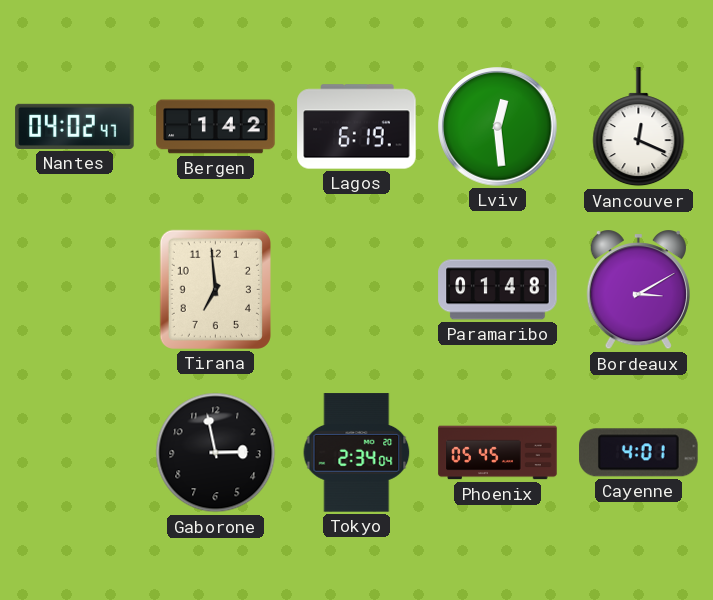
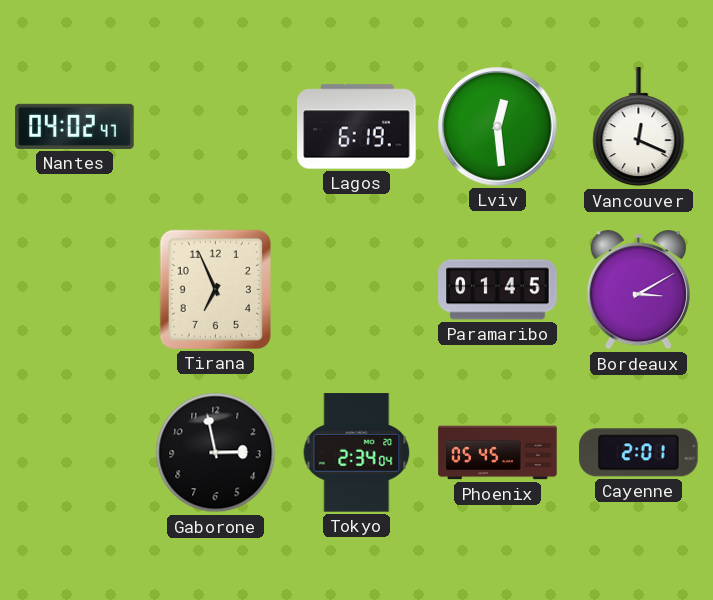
Bergen: 1:42 -> none (216, 127)
Tirana: 6:59 -> 6:56 (215, 289)
Paramaribo: 01:48 -> 01:45 (498, 290)
Cayenne: 4:01 -> 2:01 (639, 453)
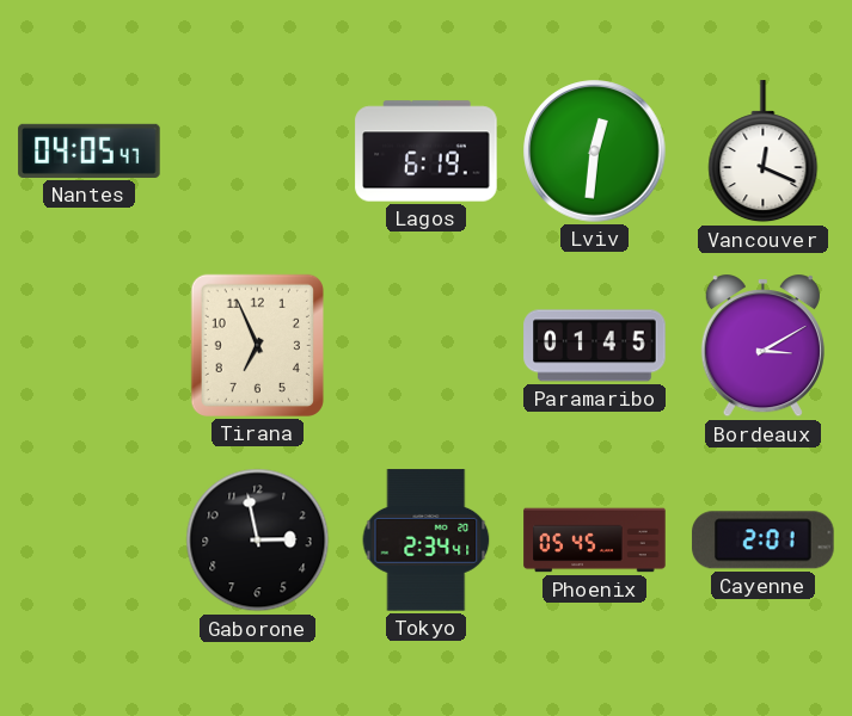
Nantes: 04:02 -> 04:05 (90, 150)
Lviv: 12:29 -> 12:31 (595, 152)
Tokyo: 2:34:04 -> 2:34:41 (427, 541)
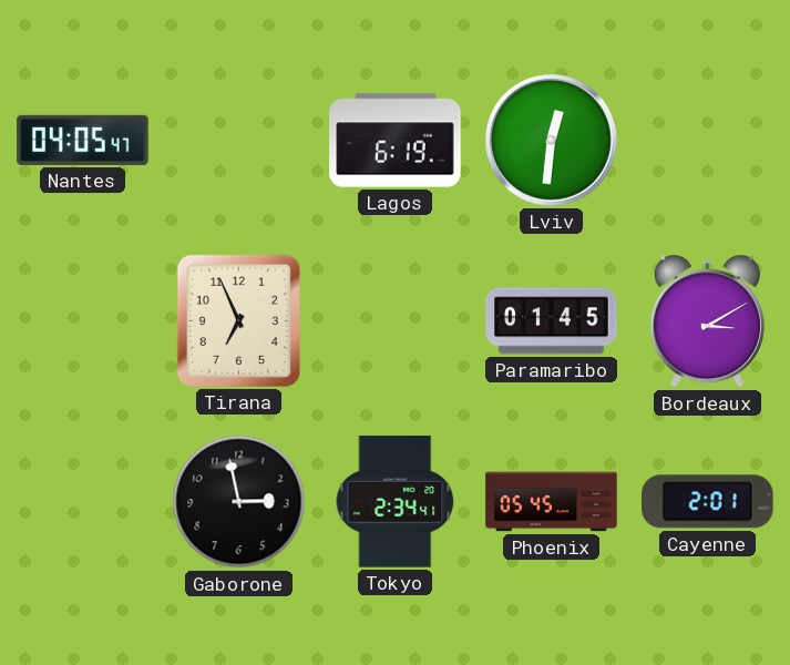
Vancouver: 12:19 -> none (764, 152)
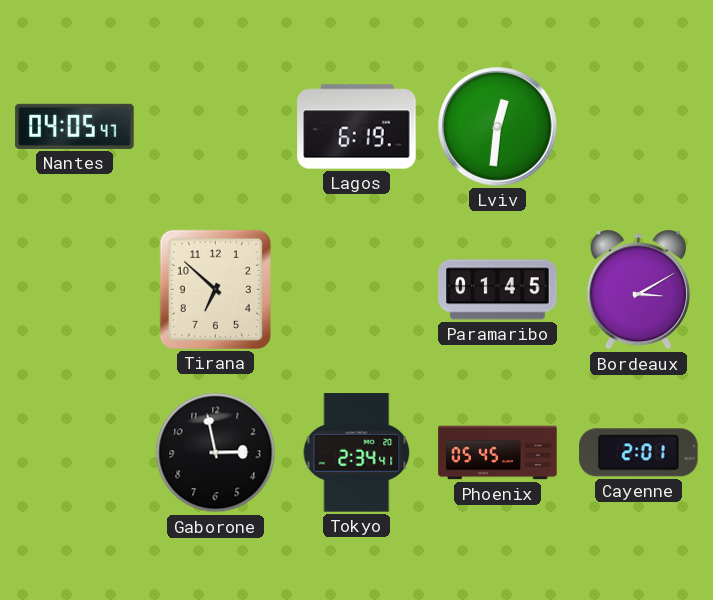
Tirana: 6:56 -> 6:52 (215, 289)
